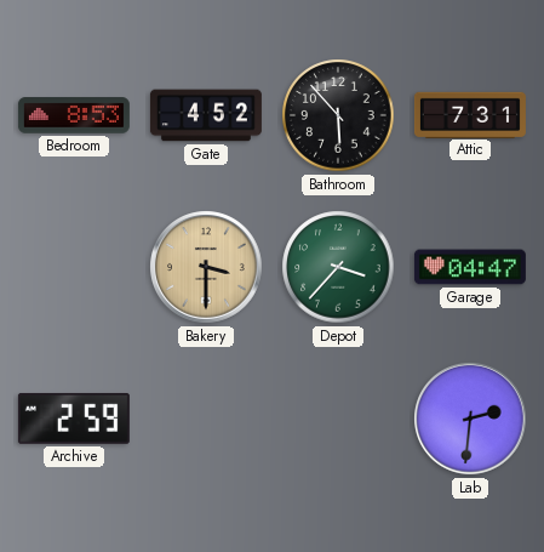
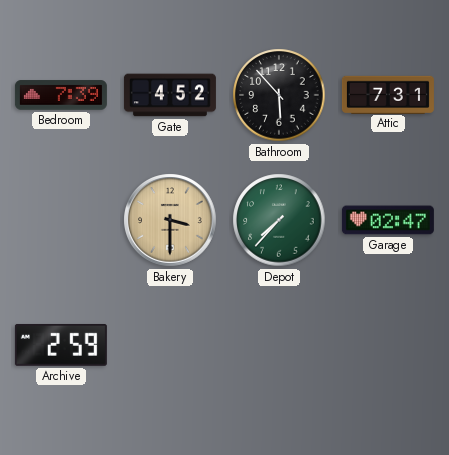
Bedroom: 8:53 -> 7:39 (61, 95)
Depot: 3:37 -> 7:37 (279, 220)
Garage: 04:47 -> 02:47 (388, 220)
Lab: 2:31 -> none (470, 419)
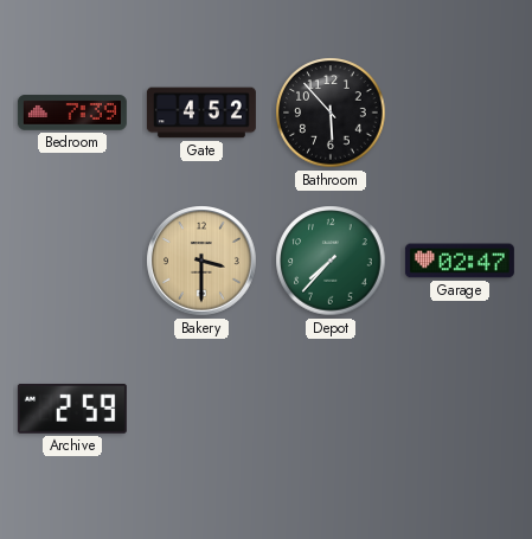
Attic: 7:31 -> none (388, 94)
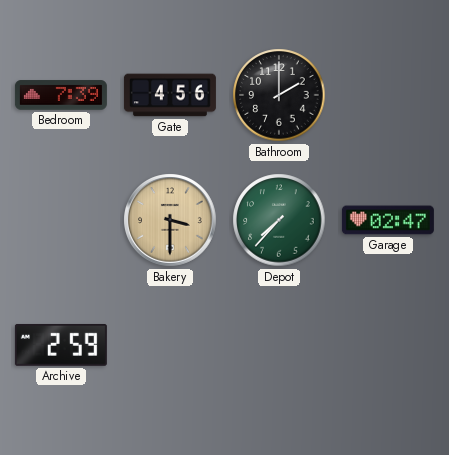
Gate: 4:52 -> 4:56 (170, 95)
Bathroom: 5:53 -> 2:00 (279, 95)
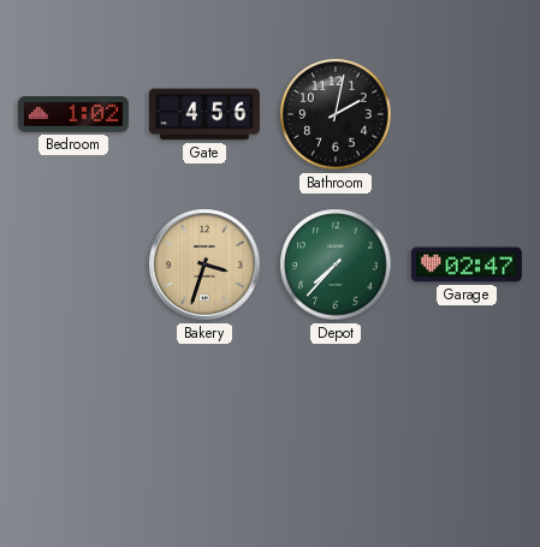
Bedroom: 7:39 -> 1:02 (73, 114)
Bathroom: 2:00 -> 2:02 (336, 114)
Bakery: 3:30 -> 3:33 (204, 264)
Archive: 2:59 -> none (61, 345)
